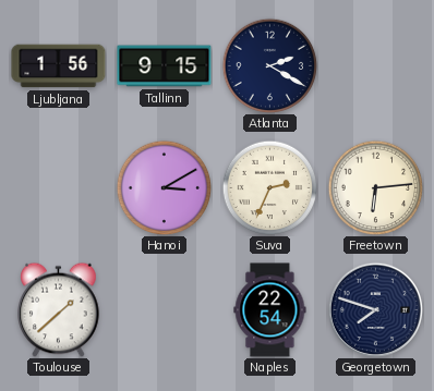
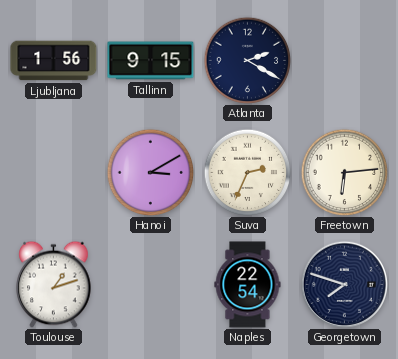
Toulouse: 1:38 -> 1:12 (54, 284)
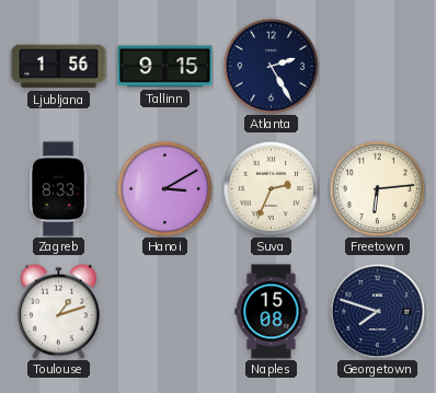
Atlanta: 2:20 -> 2:25 (271, 66)
Zagreb: none -> 8:33 (59, 189)
Naples: 22:54 -> 15:08 (272, 312)
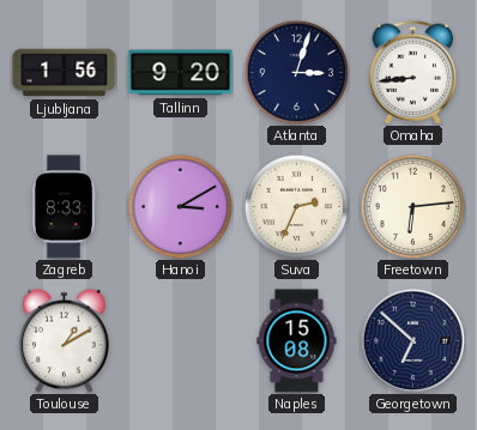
Tallinn: 9:15 -> 9:20 (181, 73)
Atlanta: 2:25 -> 3:03 (296, 72)
Omaha: none -> 8:44 (413, 72)
Toulouse: 1:12 -> 1:10 (65, 340)
Georgetown: 7:48 -> 6:52 (412, 340)
